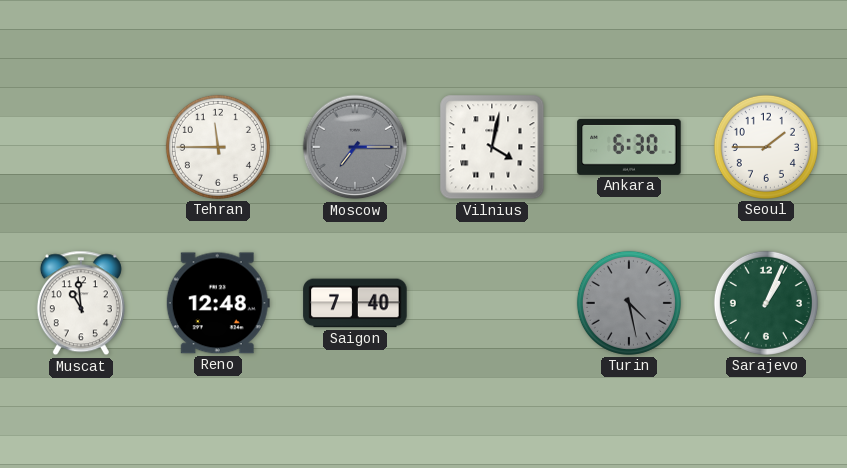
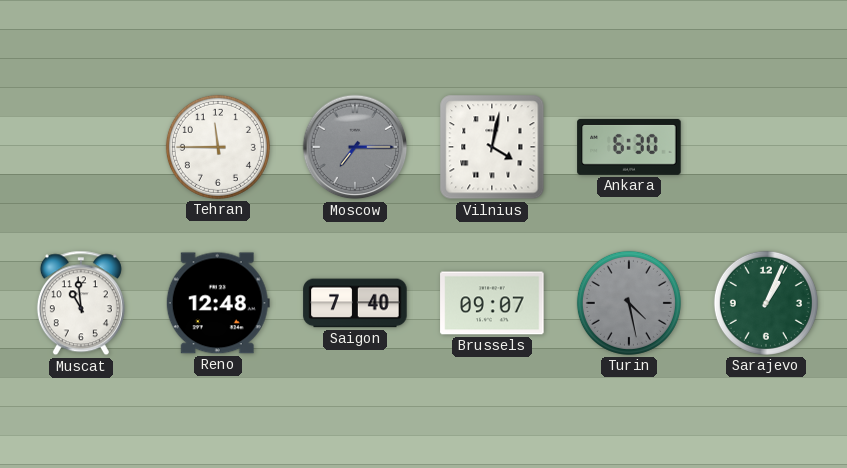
Seoul: 1:45 -> none (766, 147)
Brussels: none -> 09:07 (492, 303)
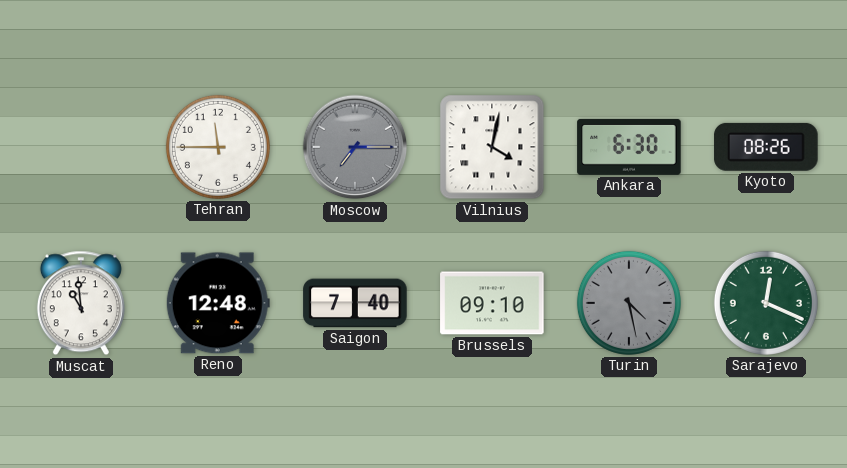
Kyoto: none -> 08:26 (766, 147)
Brussels: 09:07 -> 09:10 (492, 303)
Sarajevo: 1:04 -> 12:19 (766, 303)
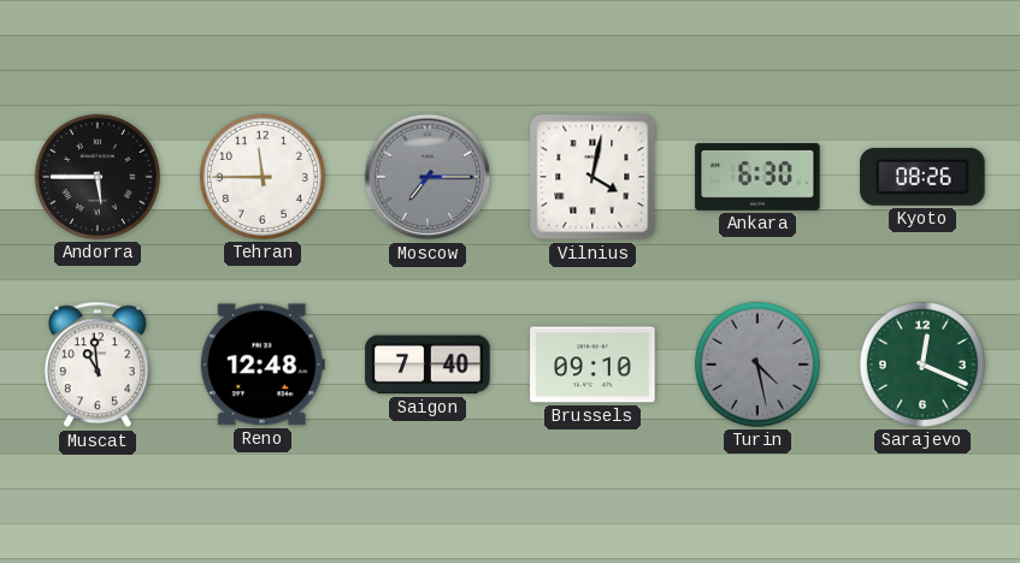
Andorra: none -> 5:45 (98, 177)
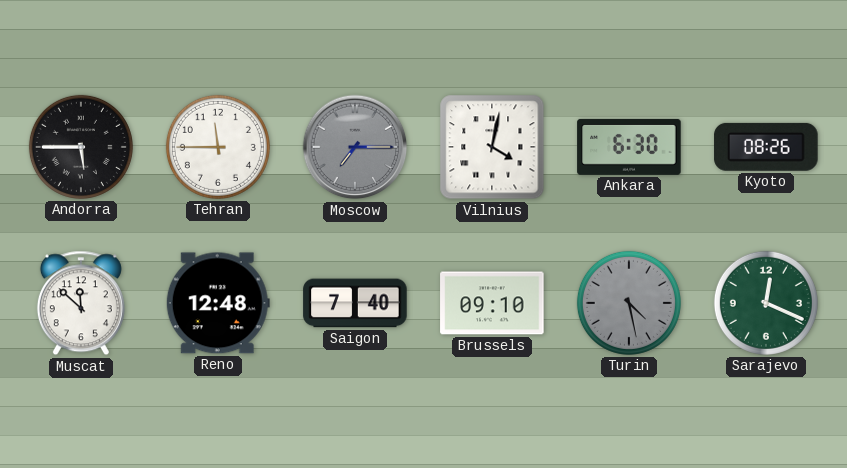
Muscat: 10:59 -> 11:52 (81, 303)
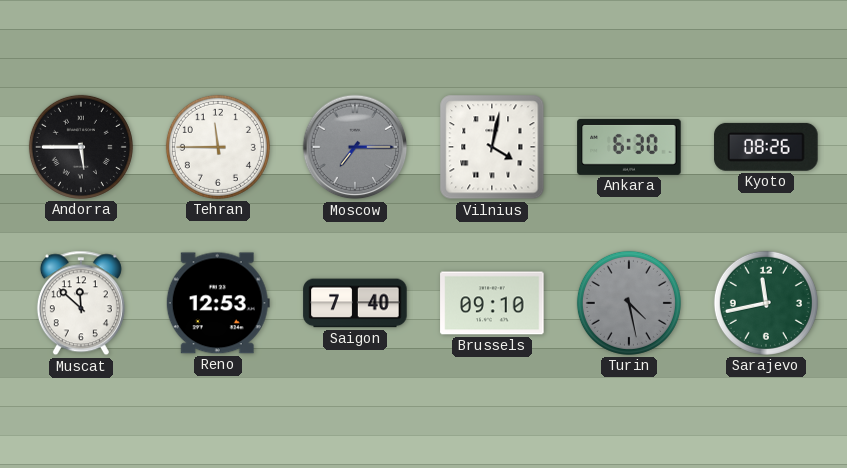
Reno: 12:48 -> 12:53 (218, 303)
Sarajevo: 12:19 -> 11:43 (766, 303)
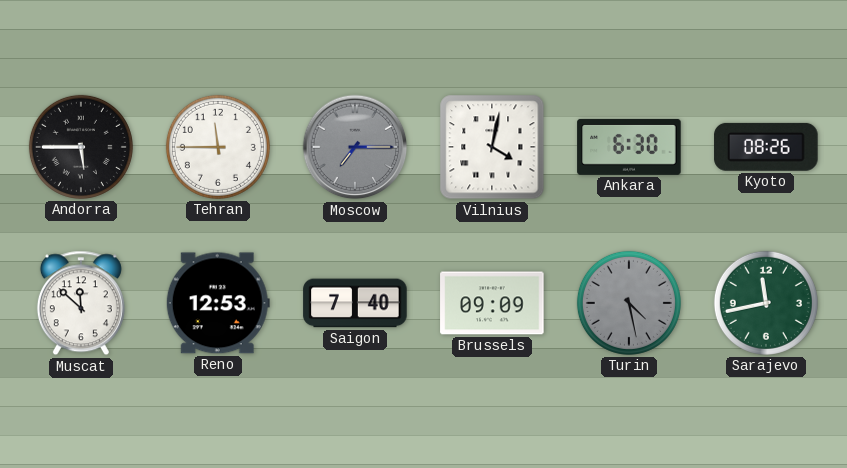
Brussels: 09:10 -> 09:09 (492, 303)
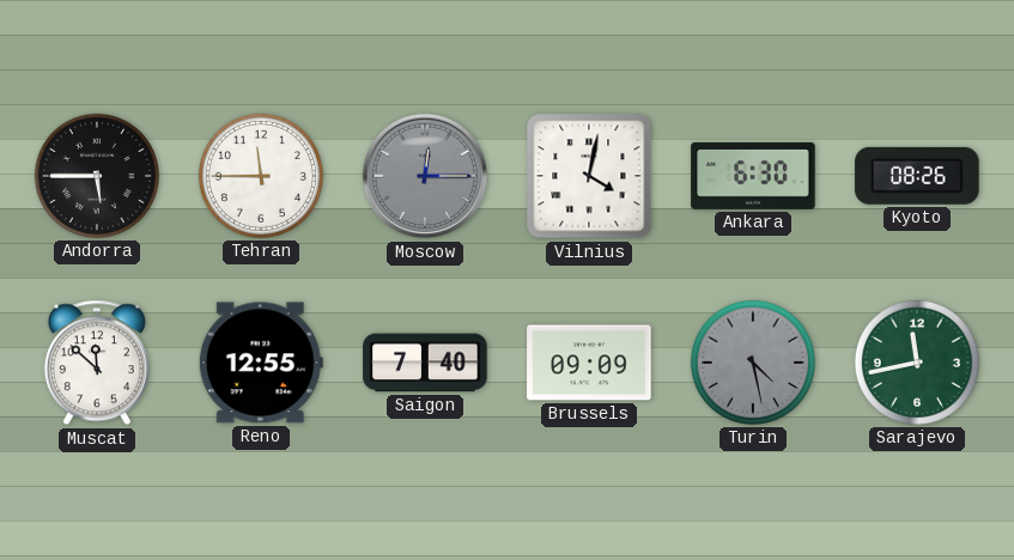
Moscow: 7:15 -> 12:15 (425, 176)
Reno: 12:53 -> 12:55 (261, 363)
